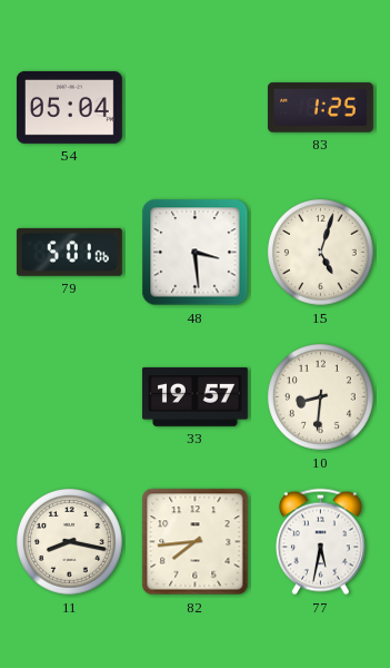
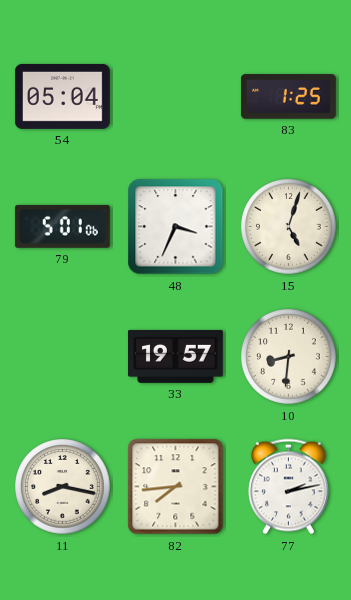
48: 3:29 -> 3:34 (176, 227)
77: 5:32 -> 2:13 (288, 487)
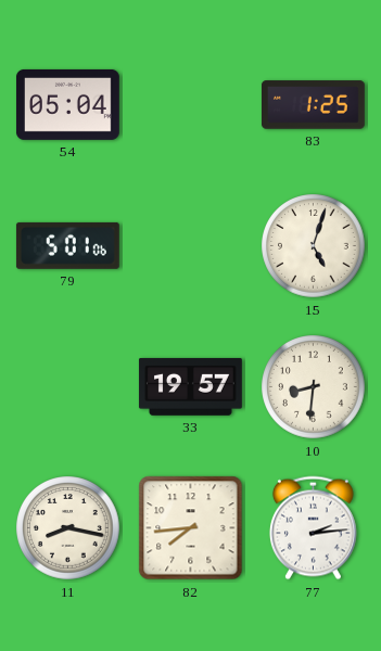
48: 3:34 -> none (176, 227)
77: 2:13 -> 2:14 (313, 528)
